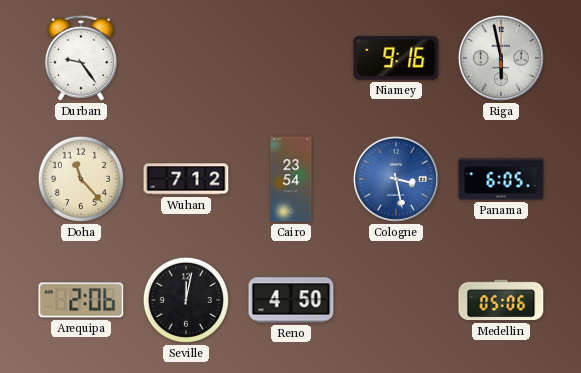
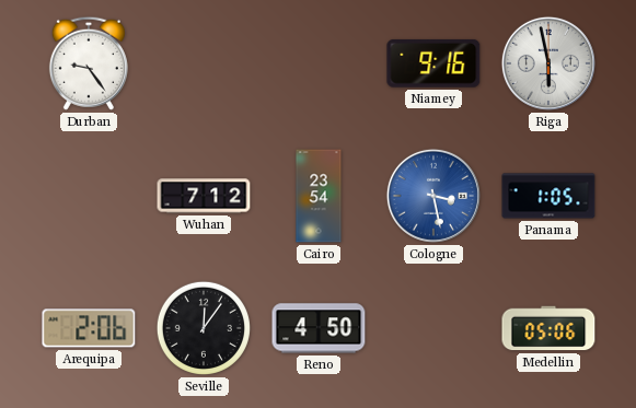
Doha: 11:23 -> none (81, 179)
Panama: 6:05 -> 1:05 (548, 196)
Seville: 12:02 -> 12:06 (204, 328)
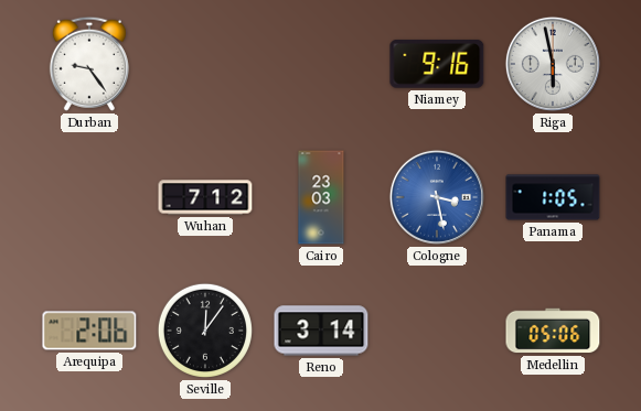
Cairo: 23:54 -> 23:03 (321, 197)
Reno: 4:50 -> 3:14 (321, 331)
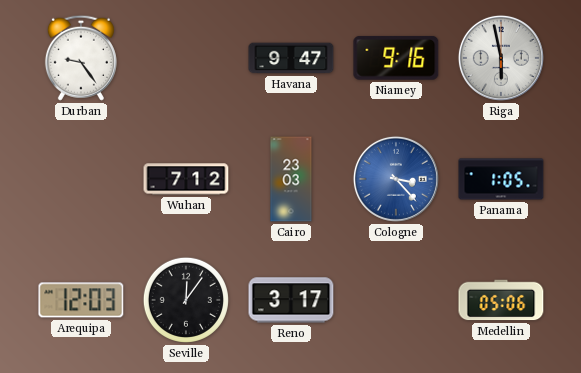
Havana: none -> 9:47 (291, 58)
Cologne: 3:28 -> 3:23 (396, 179)
Arequipa: 2:06 -> 12:03 (81, 300)
Reno: 3:14 -> 3:17 (291, 300)
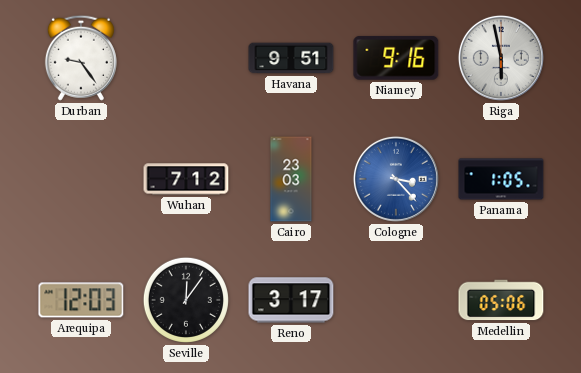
Havana: 9:47 -> 9:51 (291, 58)
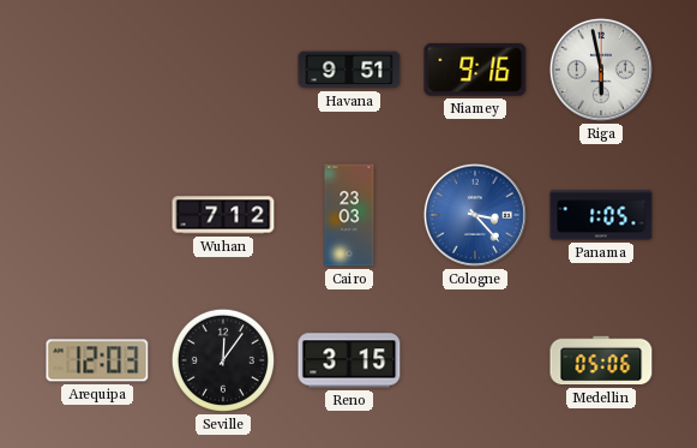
Durban: 9:24 -> none (81, 58)
Reno: 3:17 -> 3:15 (349, 360)
